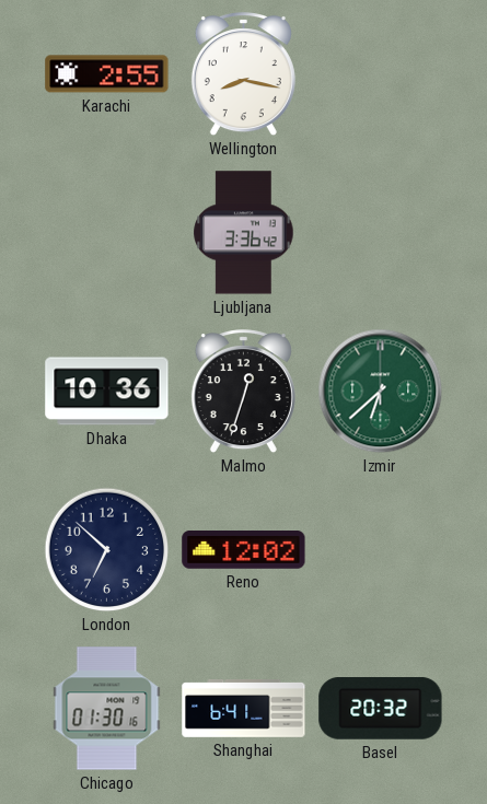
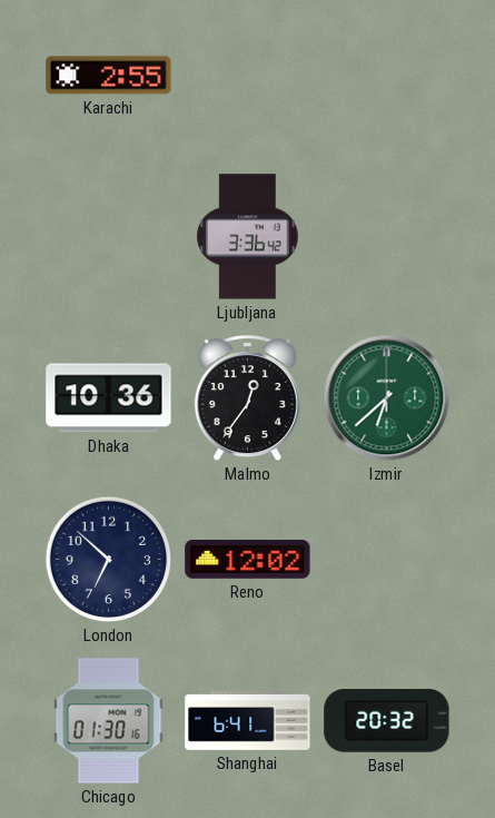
Wellington: 8:17 -> none (243, 74)
Malmo: 12:33 -> 12:36 (247, 398)
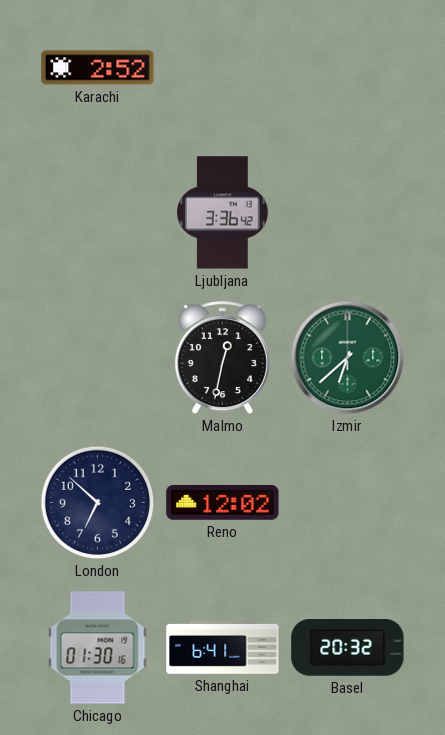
Karachi: 2:55 -> 2:52 (98, 68)
Dhaka: 10:36 -> none (109, 398)
Malmo: 12:36 -> 12:32 (222, 358)
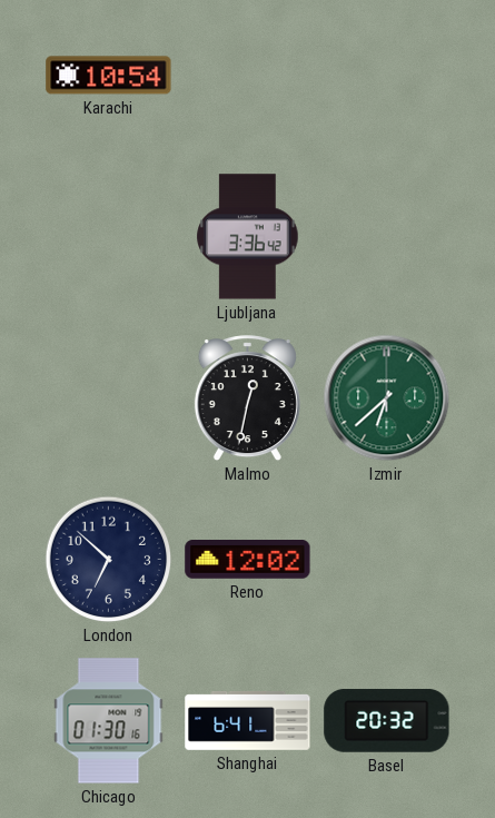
Karachi: 2:52 -> 10:54 (109, 76)
